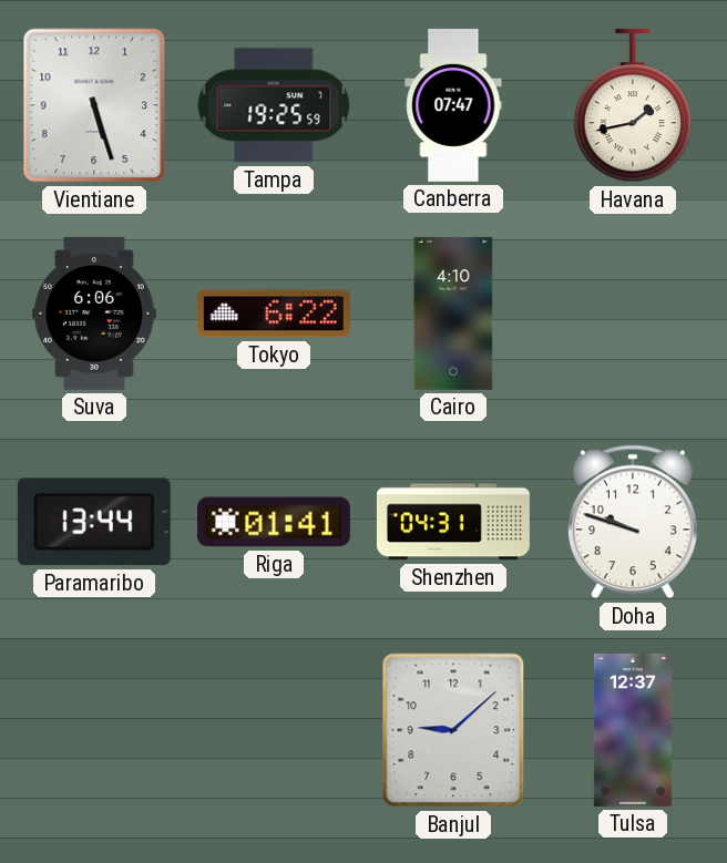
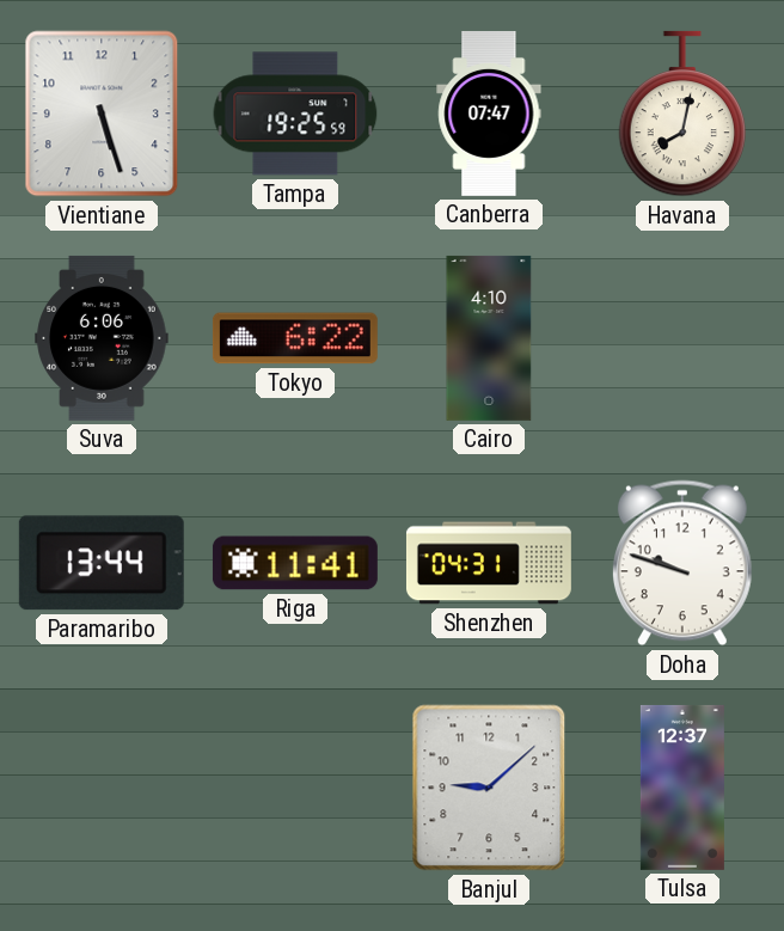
Havana: 1:43 -> 8:02 (682, 114)
Riga: 01:41 -> 11:41 (295, 563)
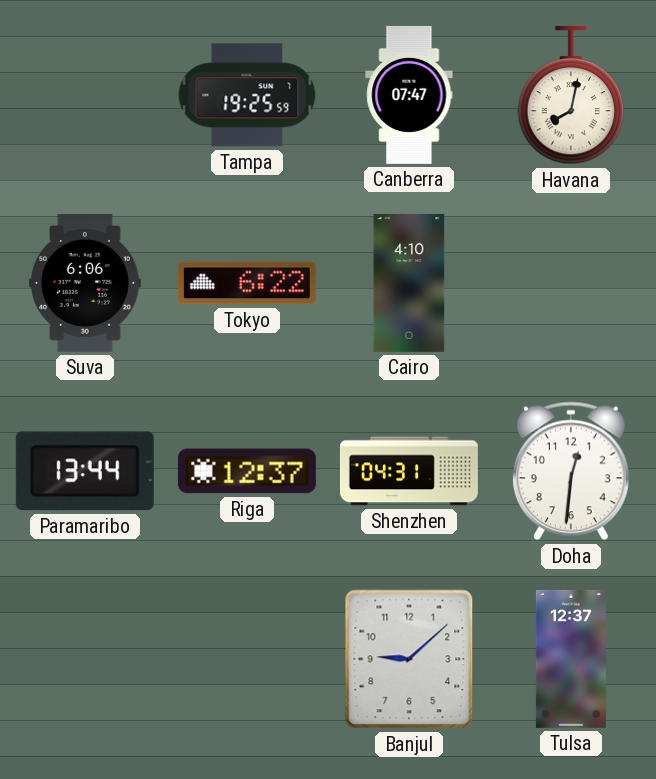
Vientiane: 5:27 -> none (102, 114)
Riga: 11:41 -> 12:37 (247, 471)
Doha: 9:48 -> 12:31 (571, 471)
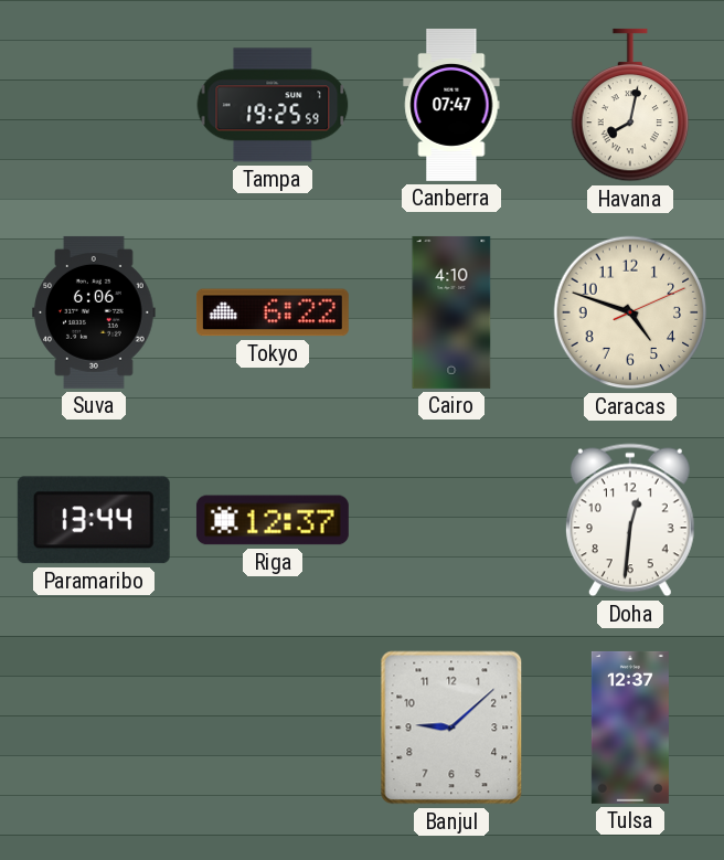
Caracas: none -> 4:48 (630, 312)
Shenzhen: 04:31 -> none (409, 471)
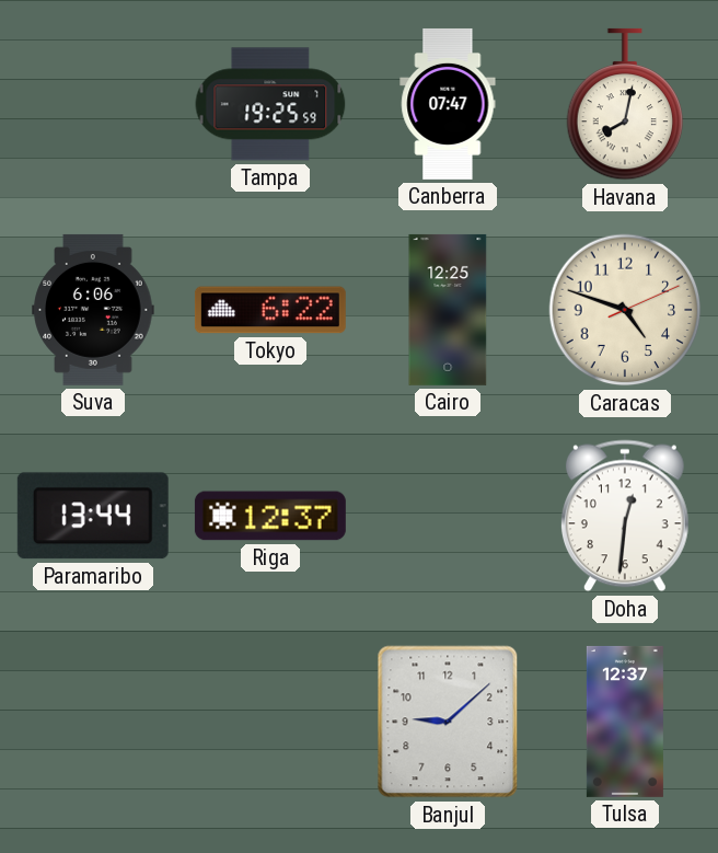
Cairo: 4:10 -> 12:25 (448, 310)
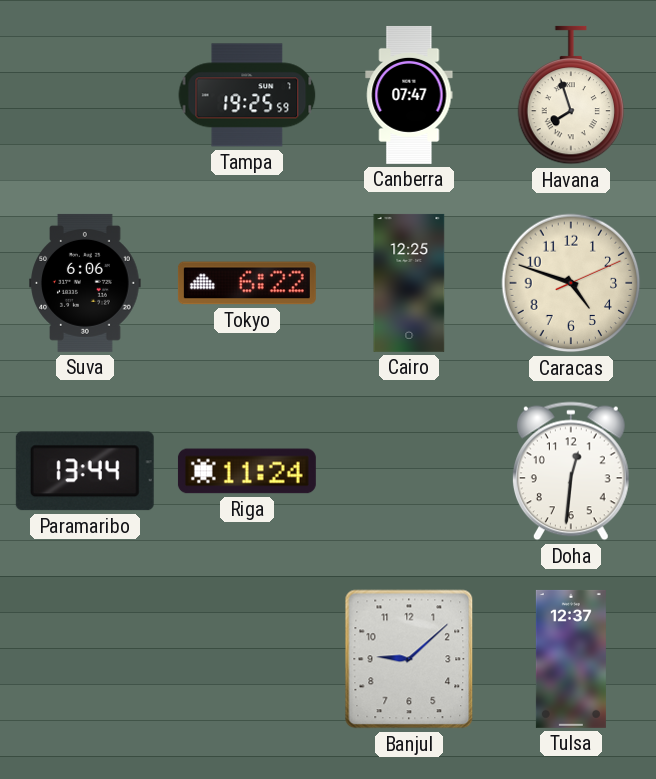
Havana: 8:02 -> 7:57 (571, 95)
Riga: 12:37 -> 11:24 (247, 471)
